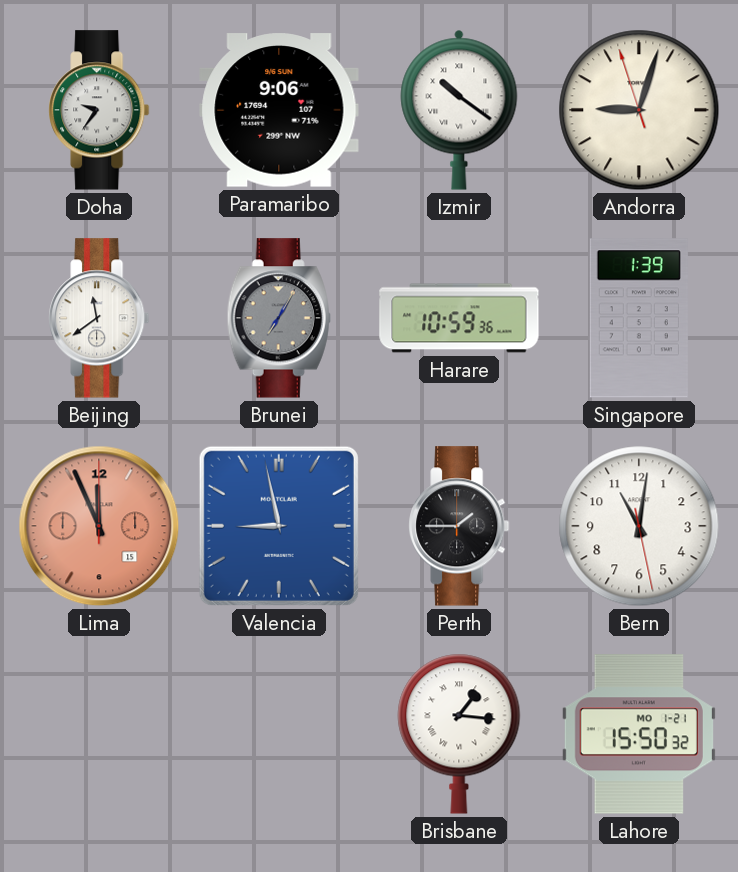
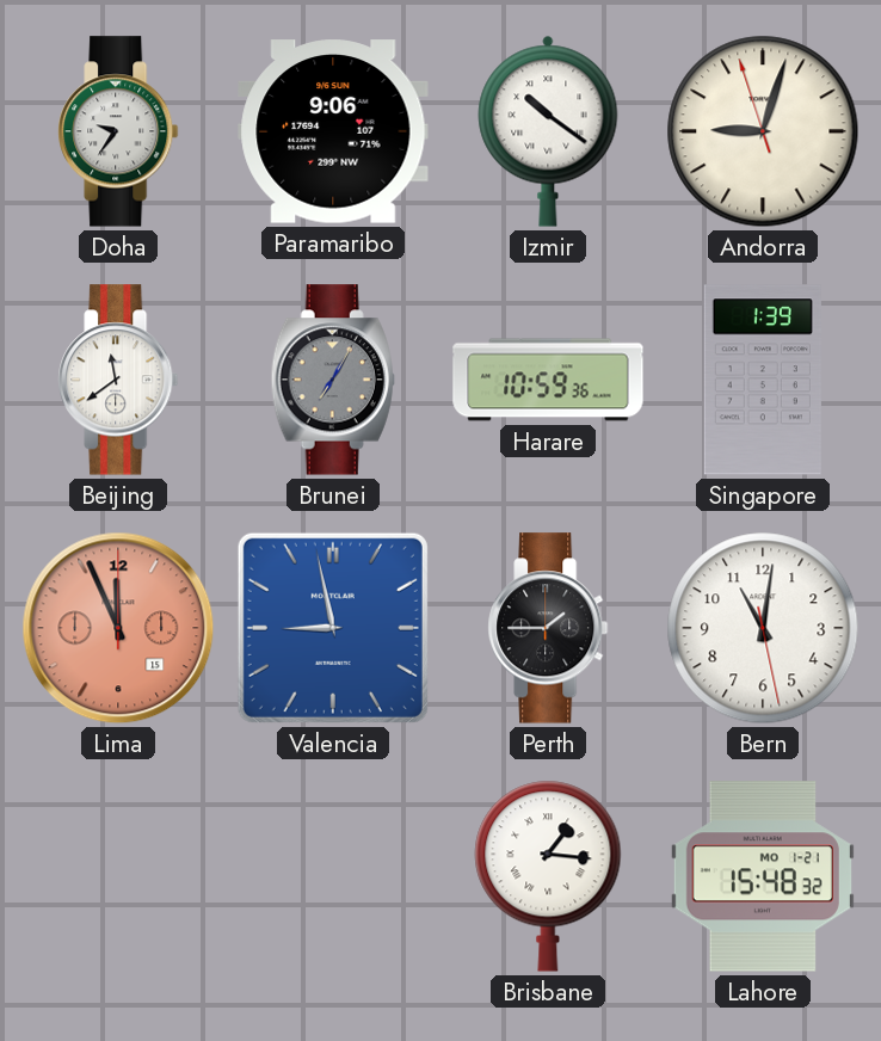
Lahore: 15:50 -> 15:48 (763, 876)
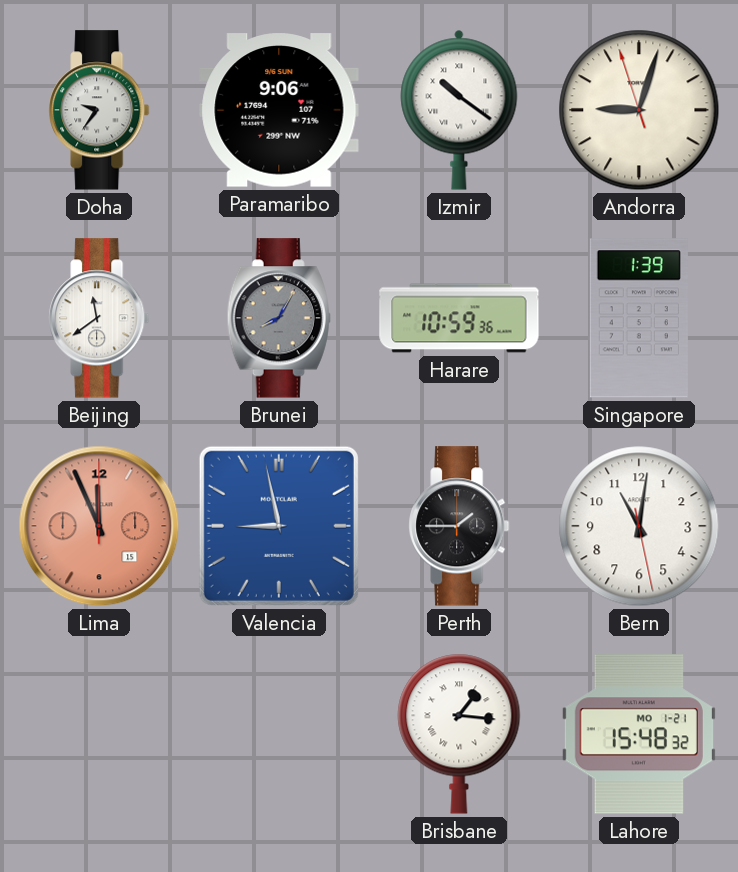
Brunei: 7:05 -> 8:05 (279, 318)
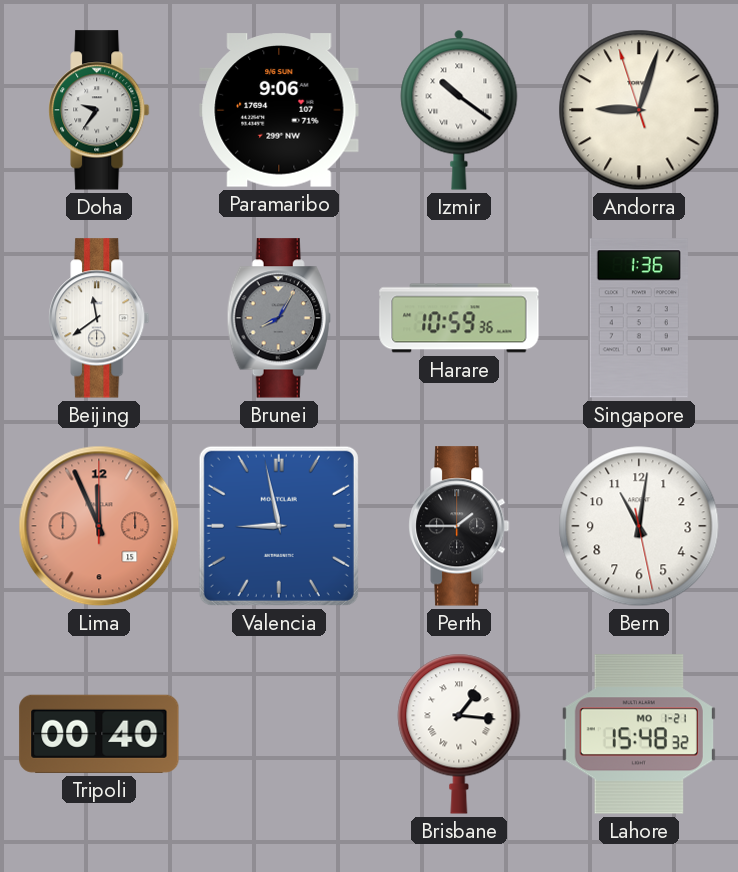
Singapore: 1:39 -> 1:36 (639, 318)
Tripoli: none -> 00:40 (99, 734)
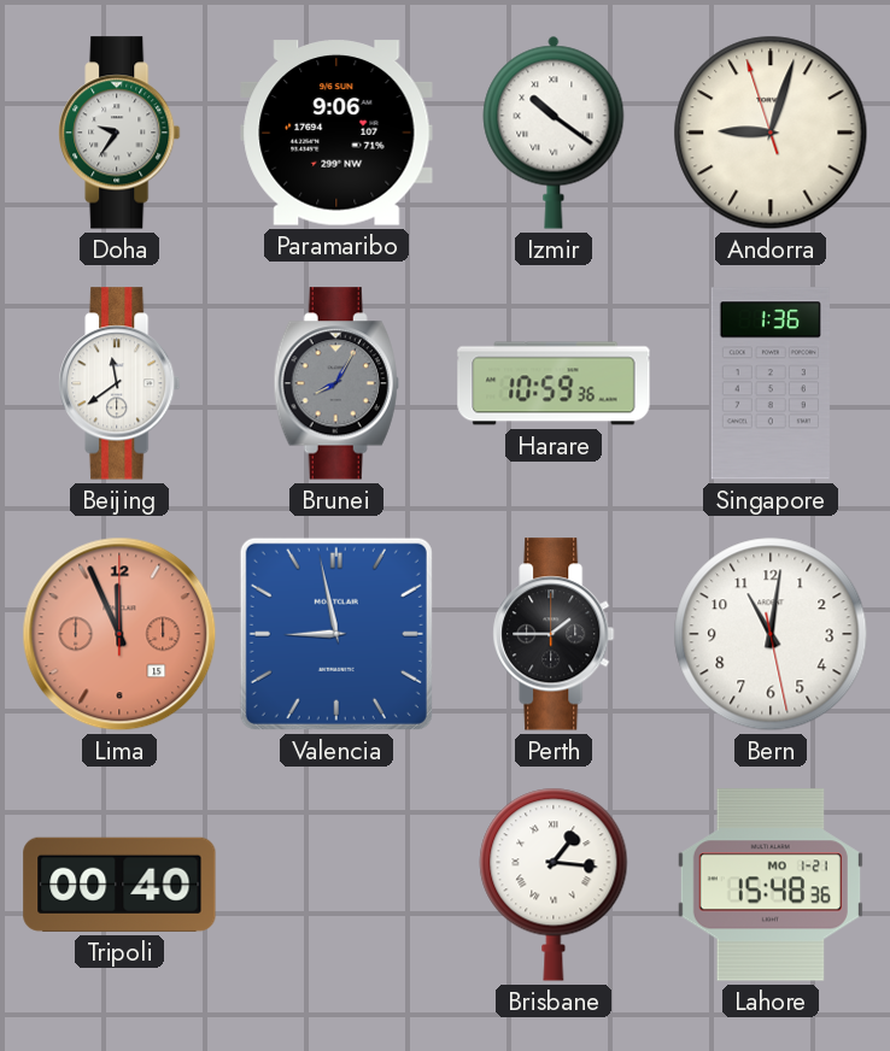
Lahore: 15:48:32 -> 15:48:36 (771, 885)
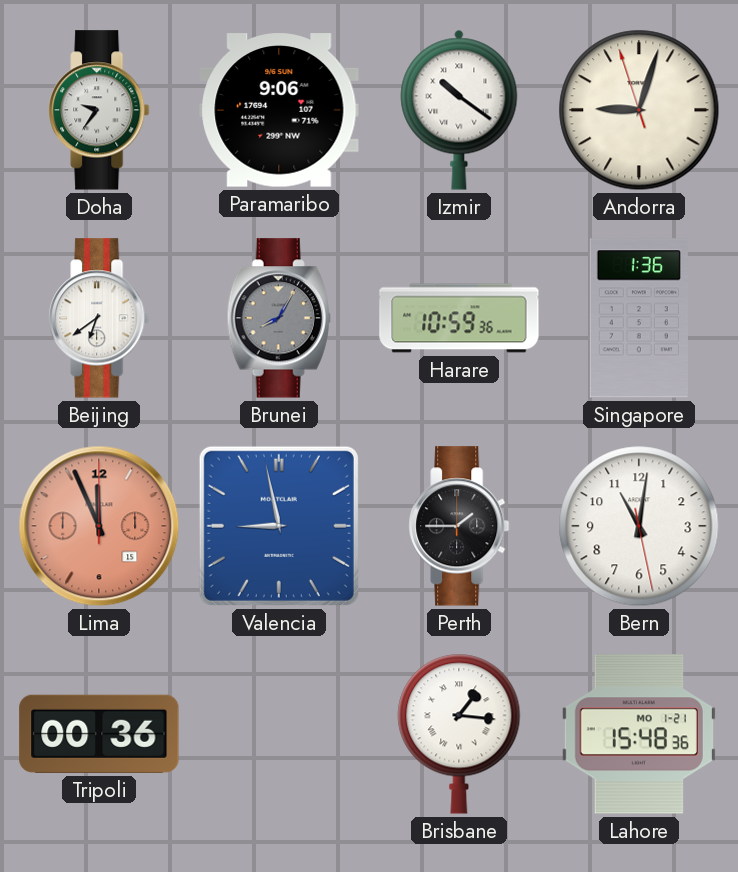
Beijing: 11:39 -> 6:39 (99, 318)
Tripoli: 00:40 -> 00:36 (99, 734)
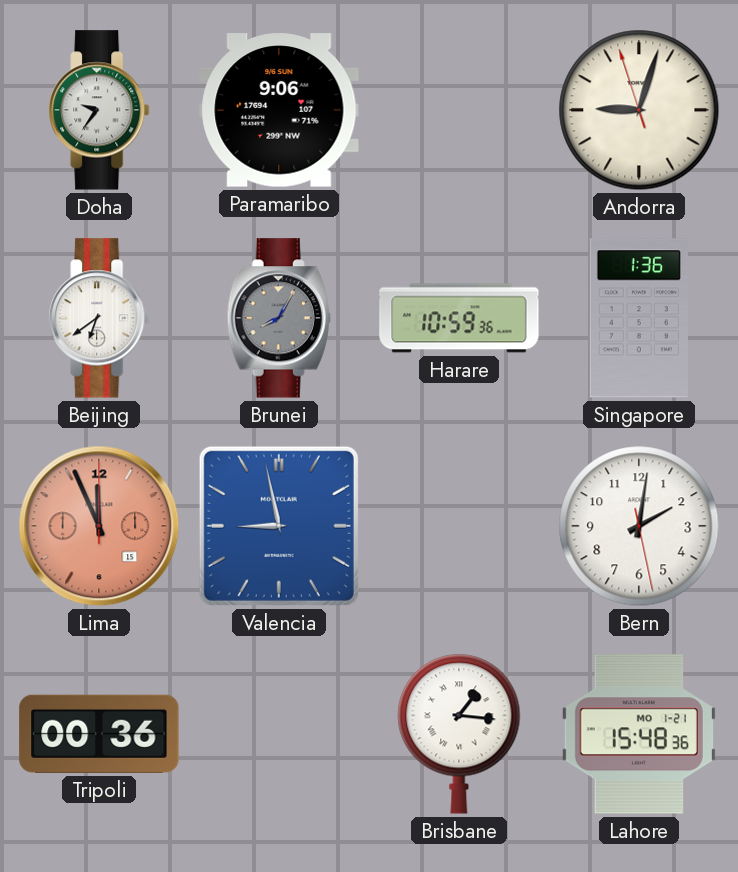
Izmir: 10:21 -> none (459, 110)
Perth: 1:45 -> none (459, 526)
Bern: 11:01 -> 2:01 (639, 526)
